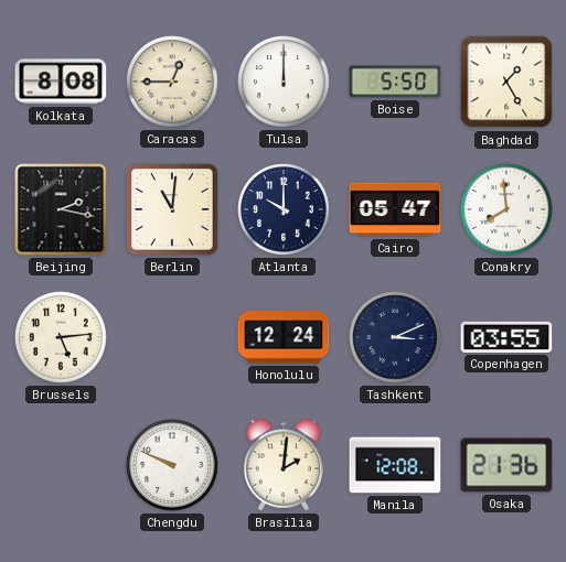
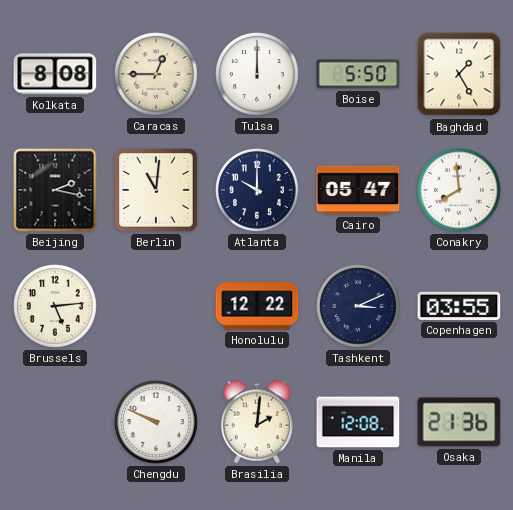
Honolulu: 12:24 -> 12:22 (257, 306)
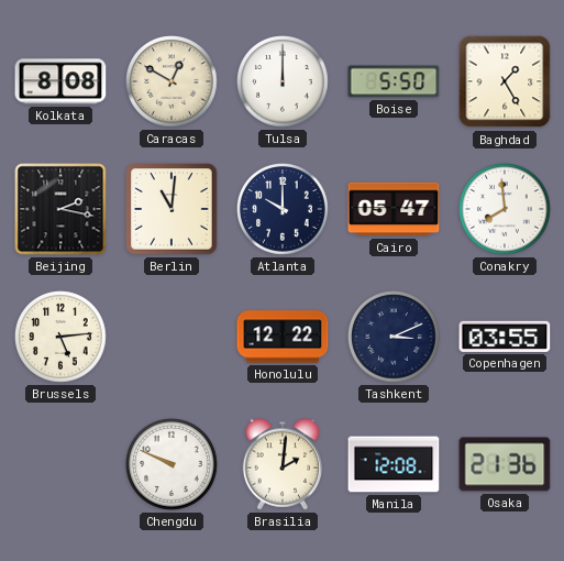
Caracas: 12:45 -> 12:50 (173, 82)
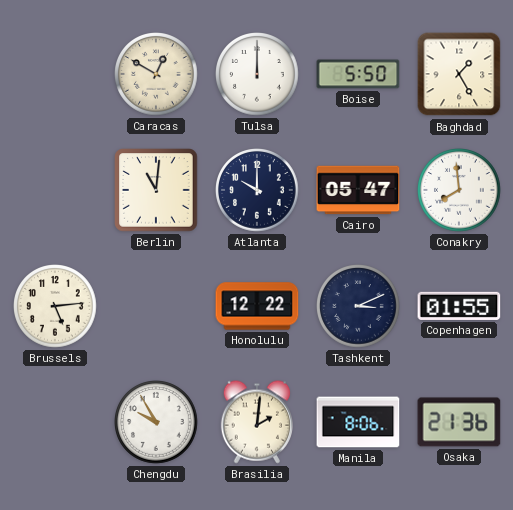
Kolkata: 8:08 -> none (60, 81)
Beijing: 2:17 -> none (60, 209)
Copenhagen: 03:55 -> 01:55 (459, 306)
Chengdu: 9:49 -> 9:55 (157, 423)
Manila: 12:08 -> 8:06 (358, 422)
